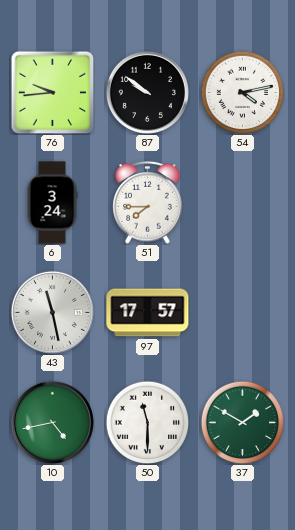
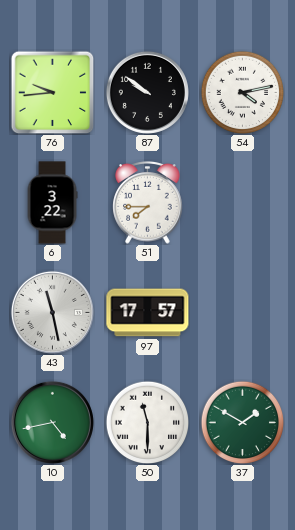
6: 3:24 -> 3:22 (52, 203)
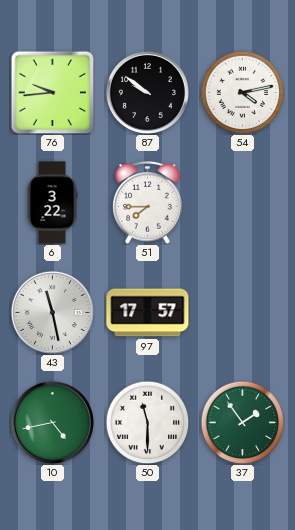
37: 1:50 -> 1:54 (242, 422)
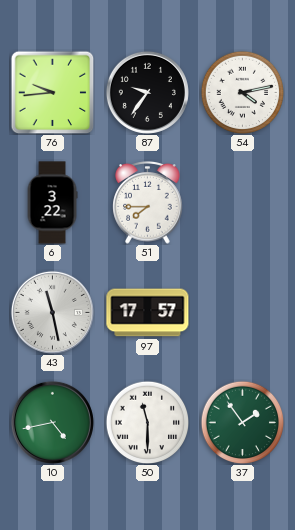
87: 9:51 -> 9:36 (147, 92)
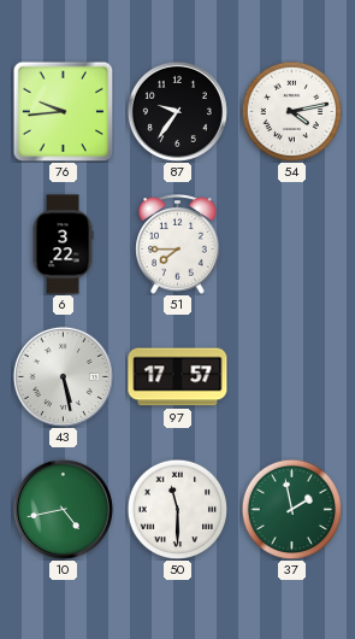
43: 11:28 -> 5:28 (63, 376)
37: 1:54 -> 1:58 (291, 509)
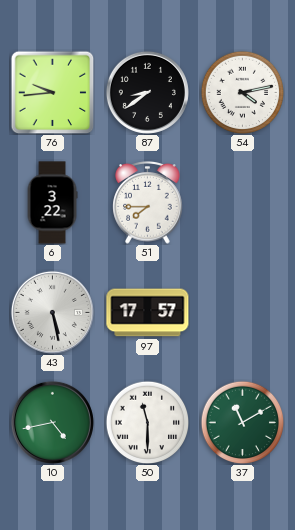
87: 9:36 -> 8:39 (147, 92)
37: 1:58 -> 11:10 (242, 422)
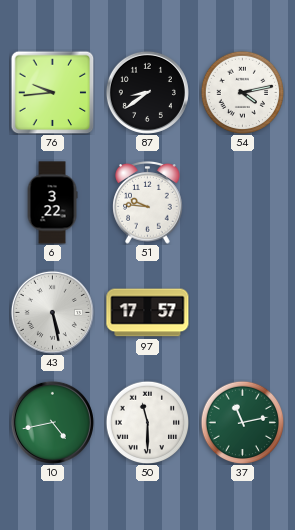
51: 7:45 -> 9:46 (148, 203)
37: 11:10 -> 11:13 (242, 422)
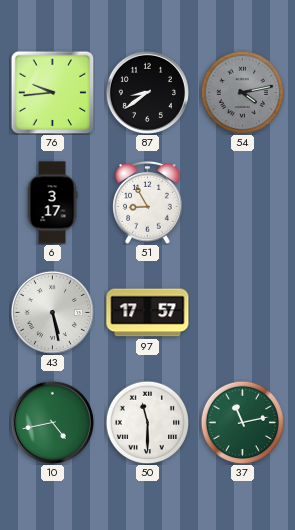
54 dial: white -> grey (242, 92)
6: 3:22 -> 3:17 (52, 203)
51: 9:46 -> 8:55 (148, 203)
